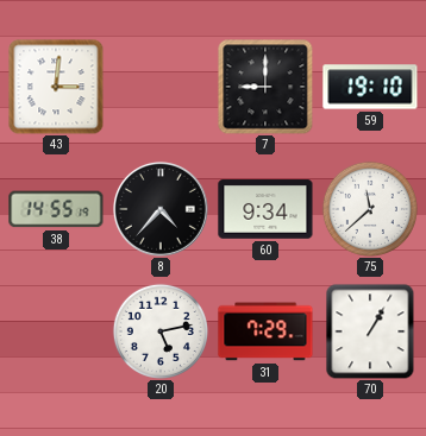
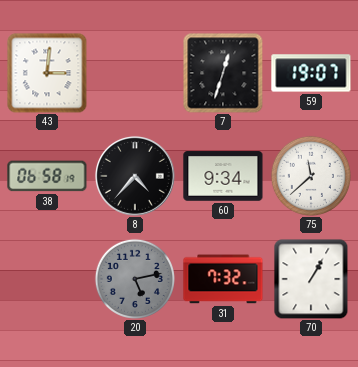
7: 9:00 -> 12:33 (223, 73)
59: 19:10 -> 19:07 (311, 73)
38: 14:55 -> 06:58 (47, 176)
20 dial: white -> grey (135, 279)
31: 7:29 -> 7:32 (223, 279)
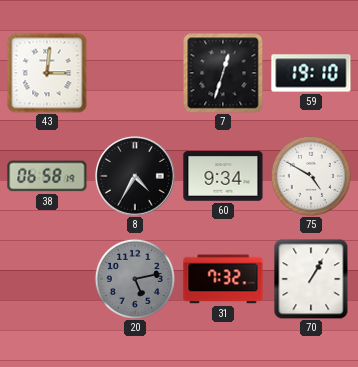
59: 19:07 -> 19:10 (311, 73)
8: 4:37 -> 4:35 (135, 176)
75: 11:38 -> 4:50 (311, 176)
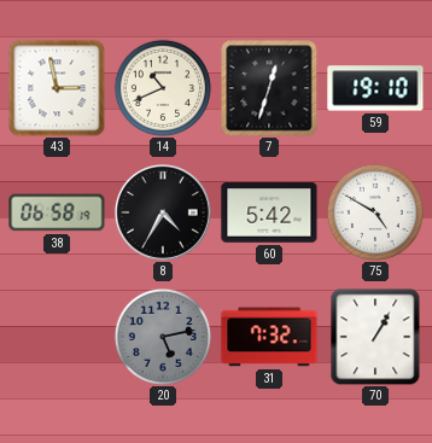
43: 3:01 -> 2:58 (57, 88)
14: none -> 10:41 (163, 88)
60: 9:34 -> 5:42 (269, 212)
